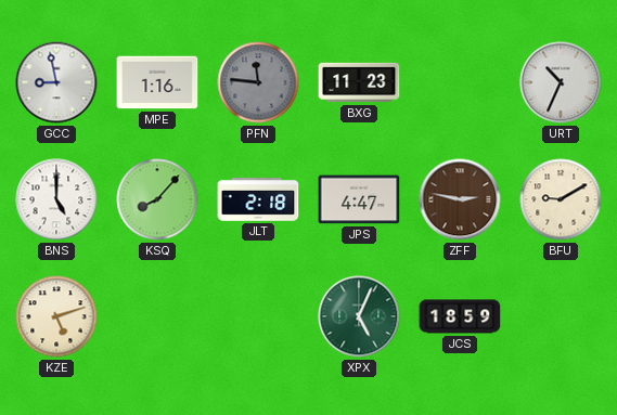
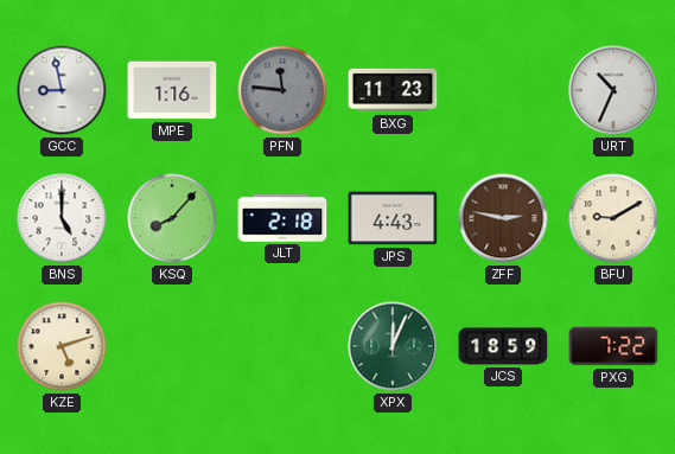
JPS: 4:47 -> 4:43 (393, 218)
XPX: 5:04 -> 12:04 (393, 346)
PXG: none -> 7:22 (613, 346)
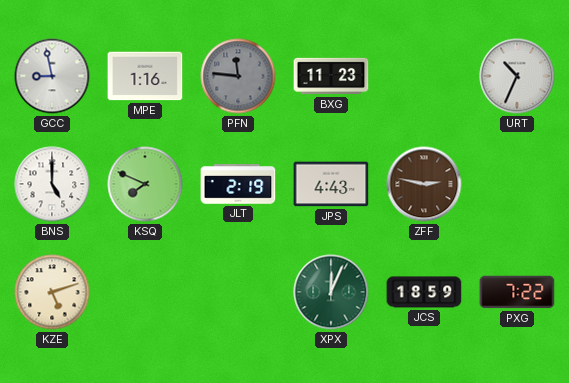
KSQ: 8:07 -> 7:49 (145, 184)
JLT: 2:18 -> 2:19 (238, 184)
BFU: 9:10 -> none (613, 218)
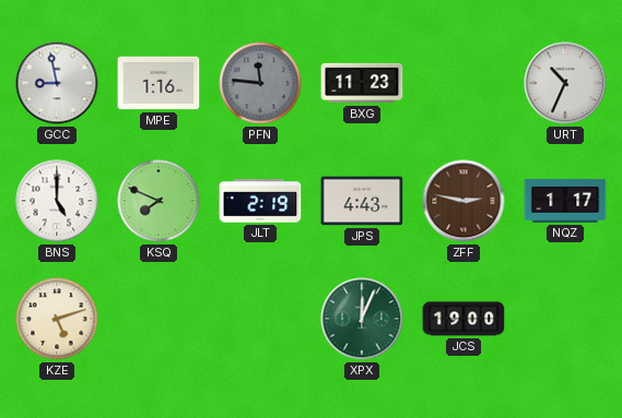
NQZ: none -> 1:17 (565, 201)
JCS: 18:59 -> 19:00 (463, 319)
PXG: 7:22 -> none (517, 292)
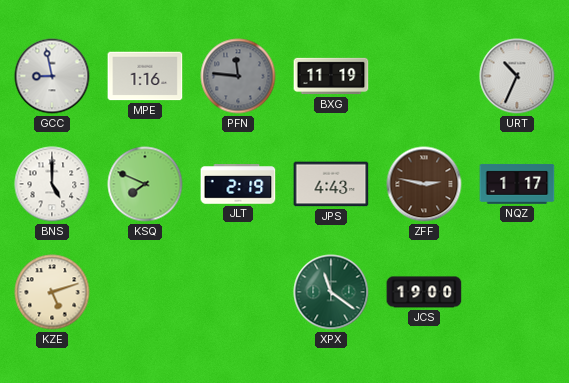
BXG: 11:23 -> 11:19 (331, 76)
XPX: 12:04 -> 11:21 (331, 292)
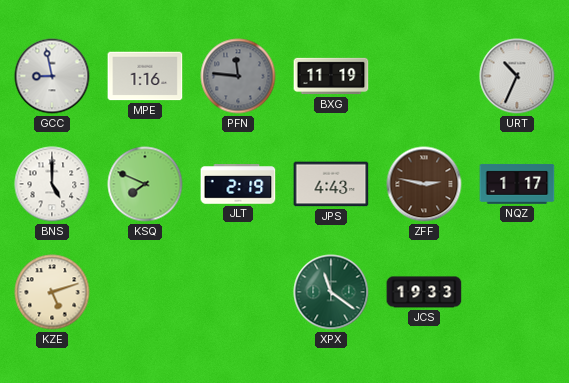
JCS: 19:00 -> 19:33 (424, 292)
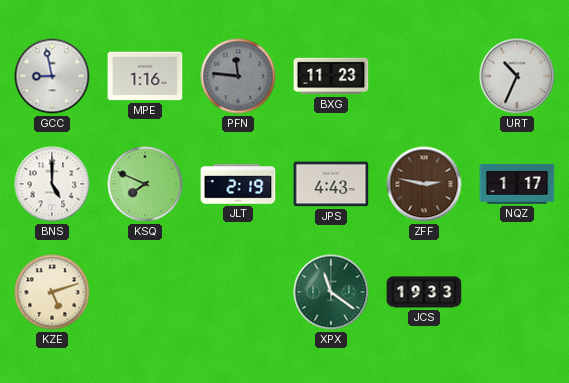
BXG: 11:19 -> 11:23 (331, 76)
